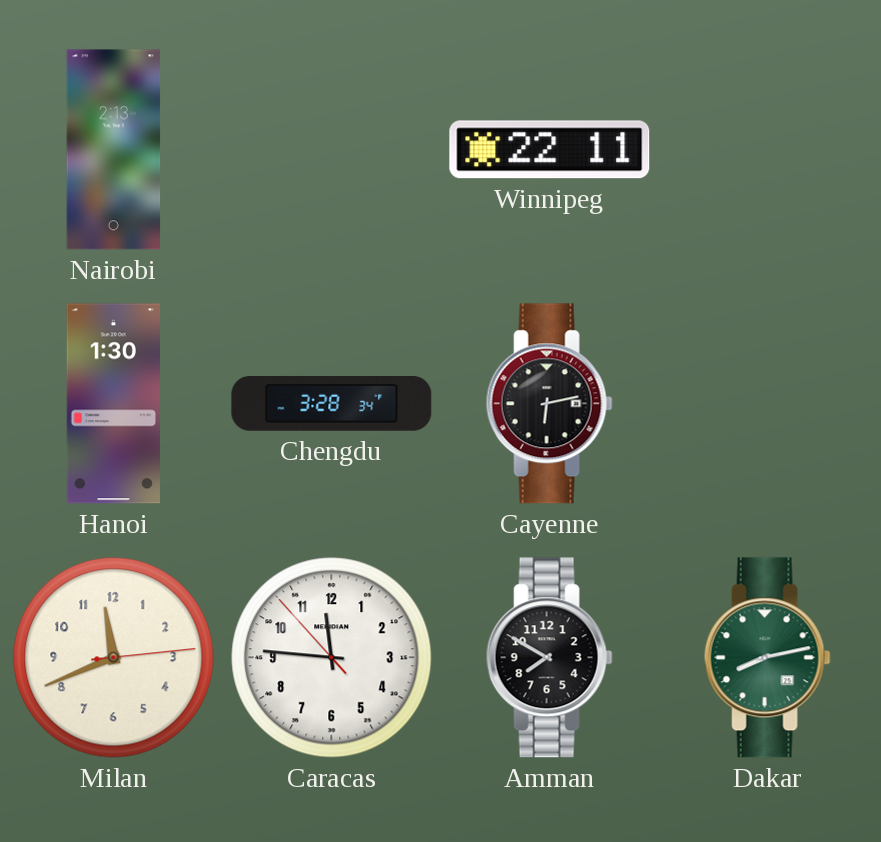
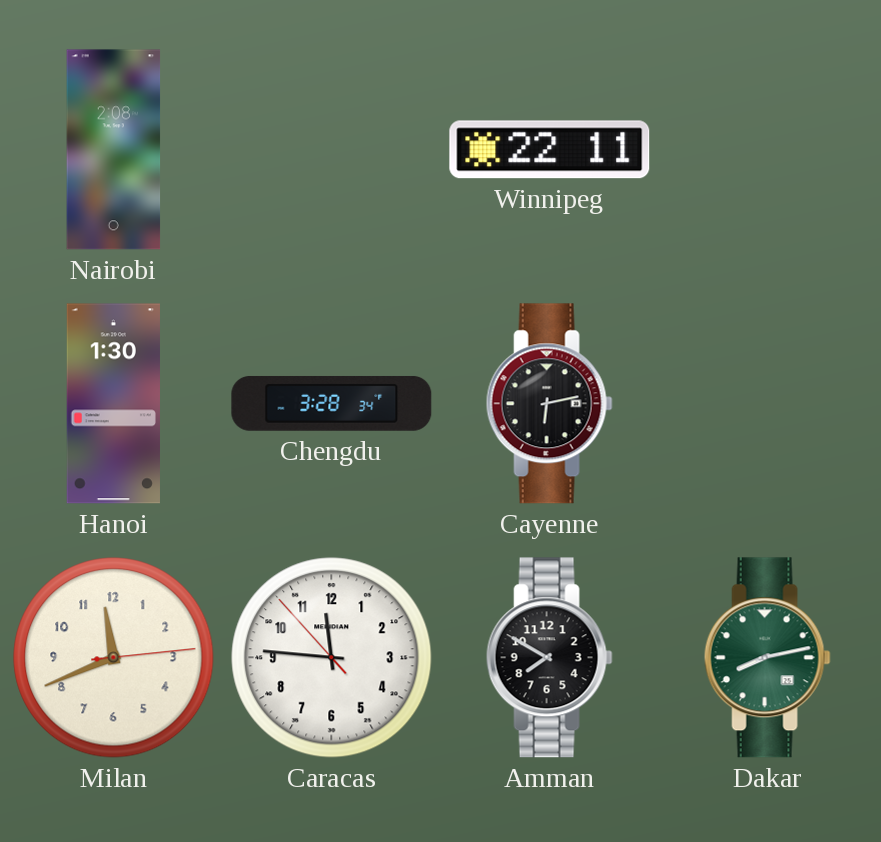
Nairobi: 2:13 -> 2:08 (114, 150)
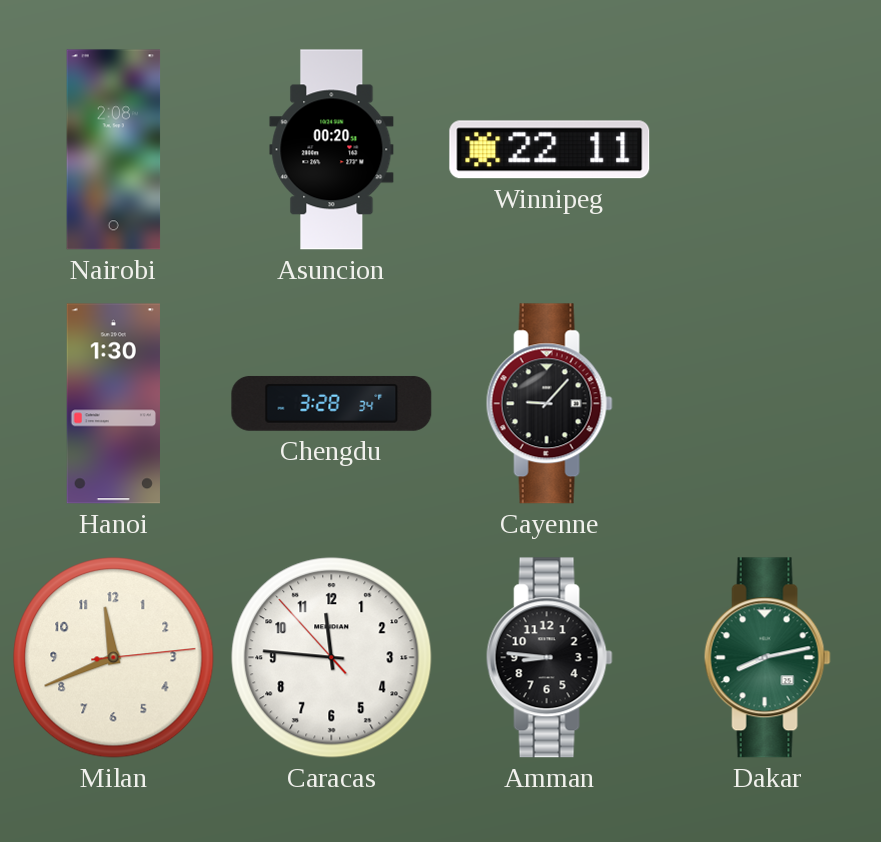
Asuncion: none -> 00:20 (332, 150)
Cayenne: 6:13 -> 9:07 (549, 404)
Amman: 7:50 -> 8:46 (549, 658)
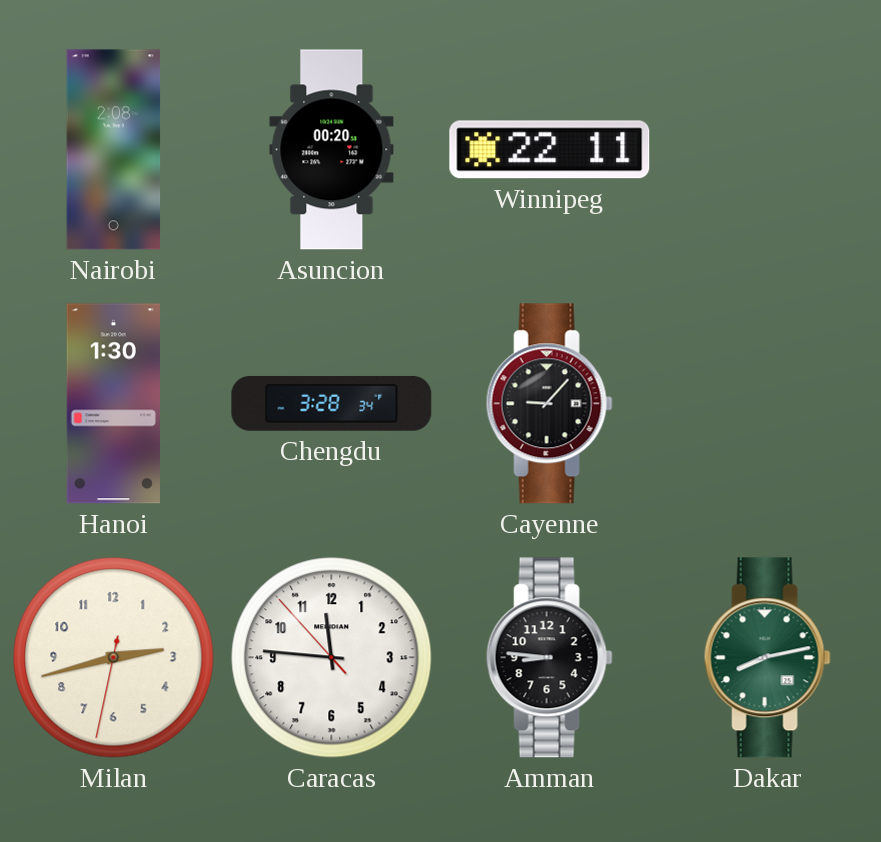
Milan: 11:41 -> 2:42 (114, 658)
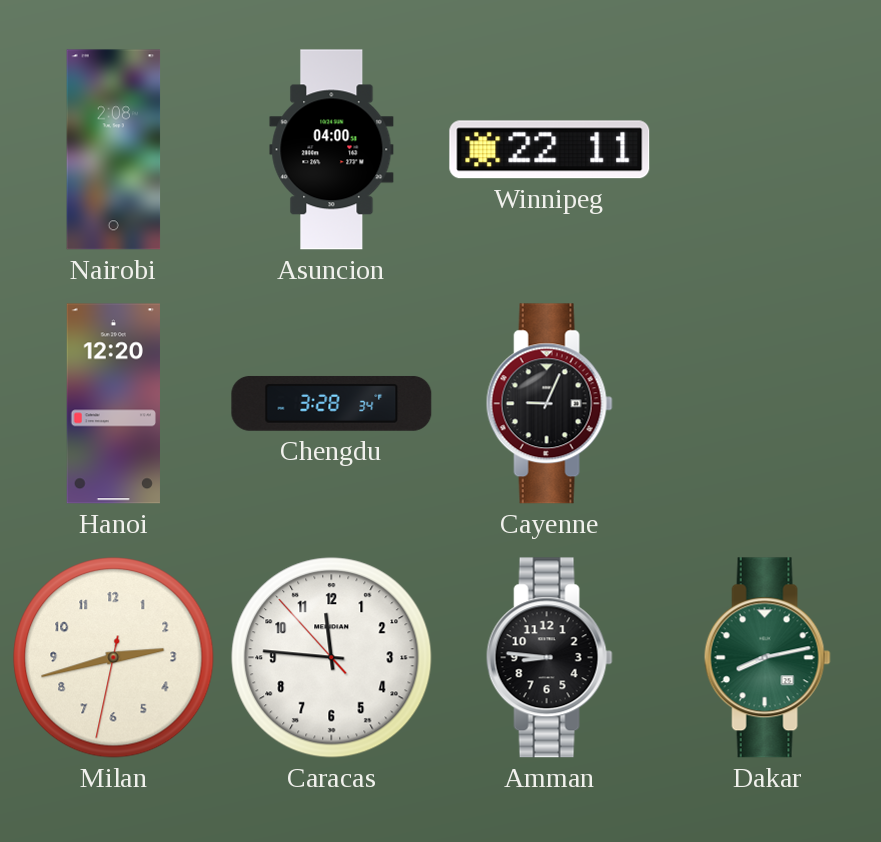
Asuncion: 00:20 -> 04:00 (332, 150)
Hanoi: 1:30 -> 12:20 (113, 404)
Cayenne: 9:07 -> 9:04 (549, 404)
